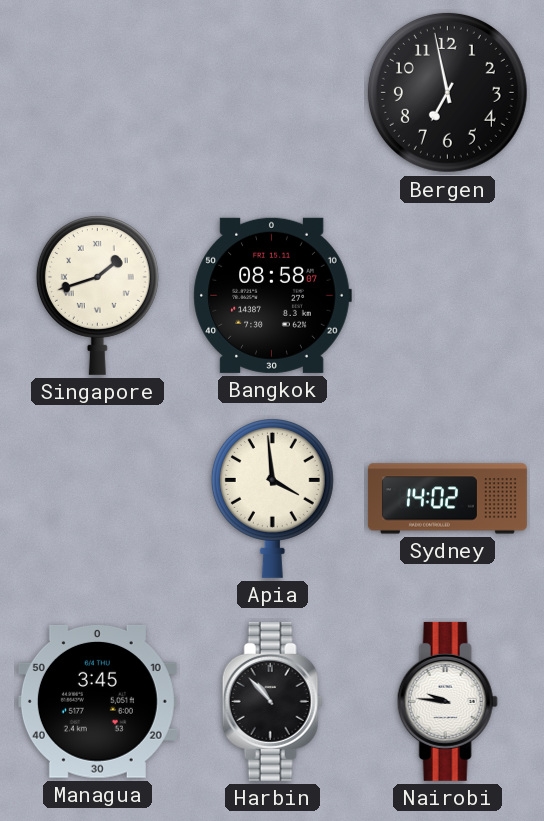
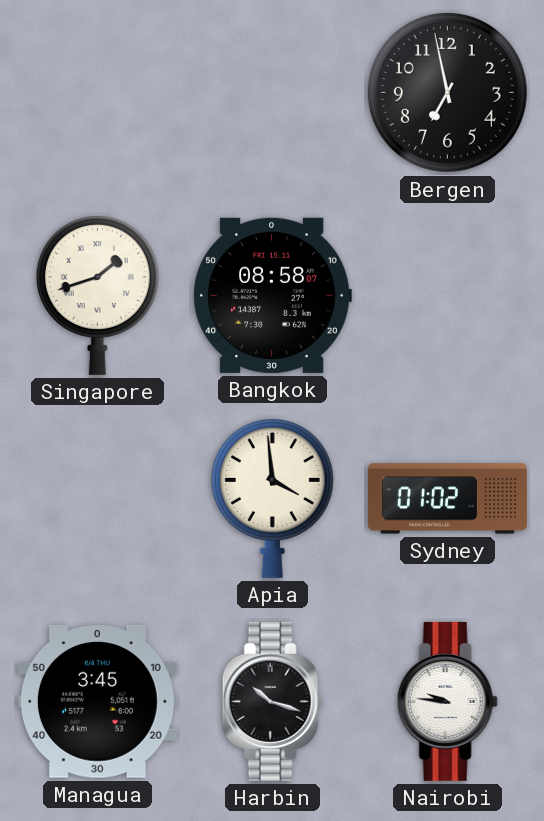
Sydney: 14:02 -> 01:02 (447, 499)
Harbin: 10:53 -> 10:18 (272, 701)
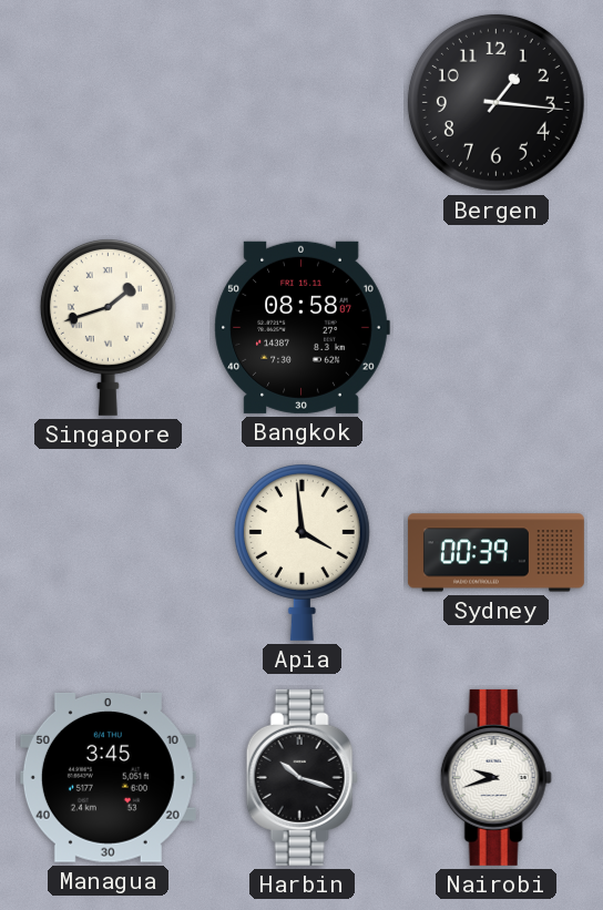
Bergen: 6:58 -> 1:16 (495, 102)
Sydney: 01:02 -> 00:39 (495, 553)
Nairobi: 9:46 -> 9:42 (495, 777)
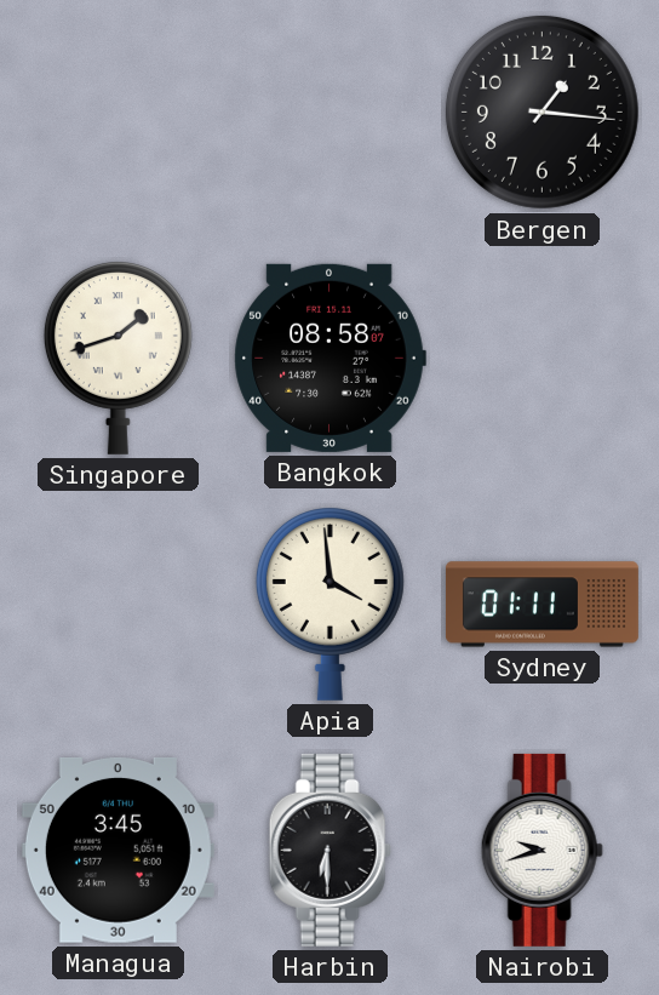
Sydney: 00:39 -> 01:11 (541, 605)
Harbin: 10:18 -> 6:30 (329, 850)
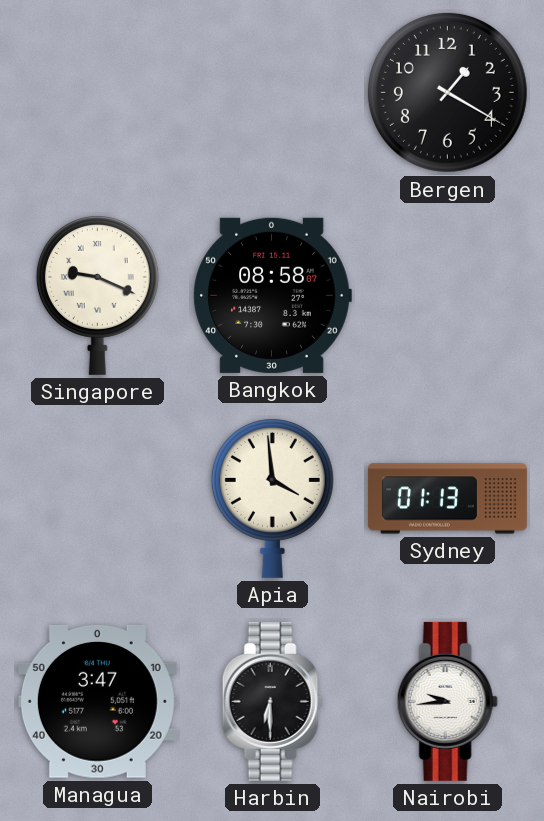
Bergen: 1:16 -> 1:20 (447, 92)
Singapore: 1:42 -> 9:19 (97, 296)
Sydney: 01:11 -> 01:13 (447, 499)
Managua: 3:45 -> 3:47 (97, 701)
Nairobi: 9:42 -> 9:44 (447, 701)
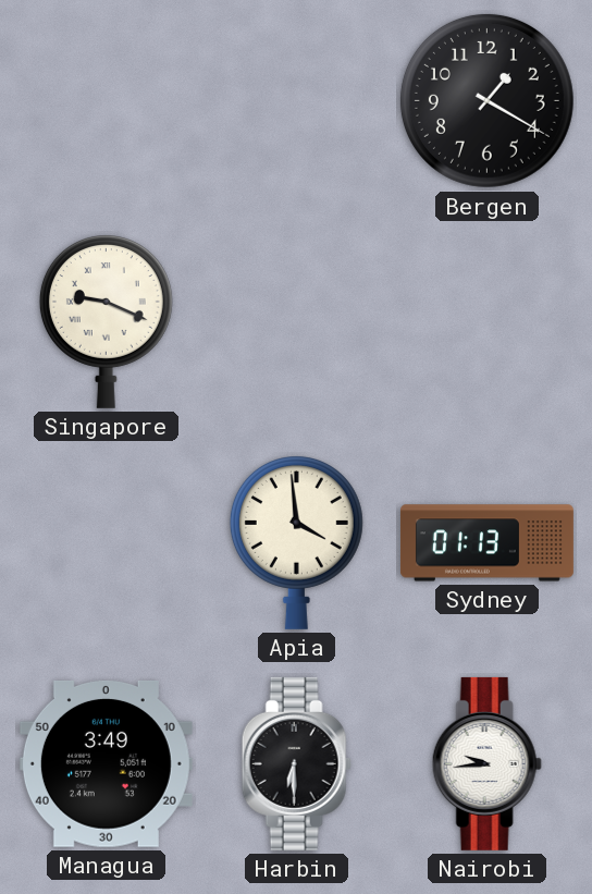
Bangkok: 08:58 -> none (272, 295)
Managua: 3:47 -> 3:49 (106, 763)
